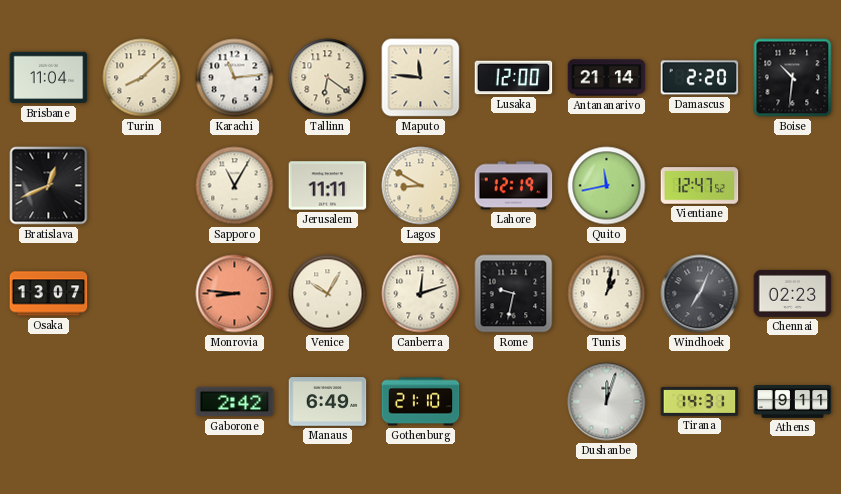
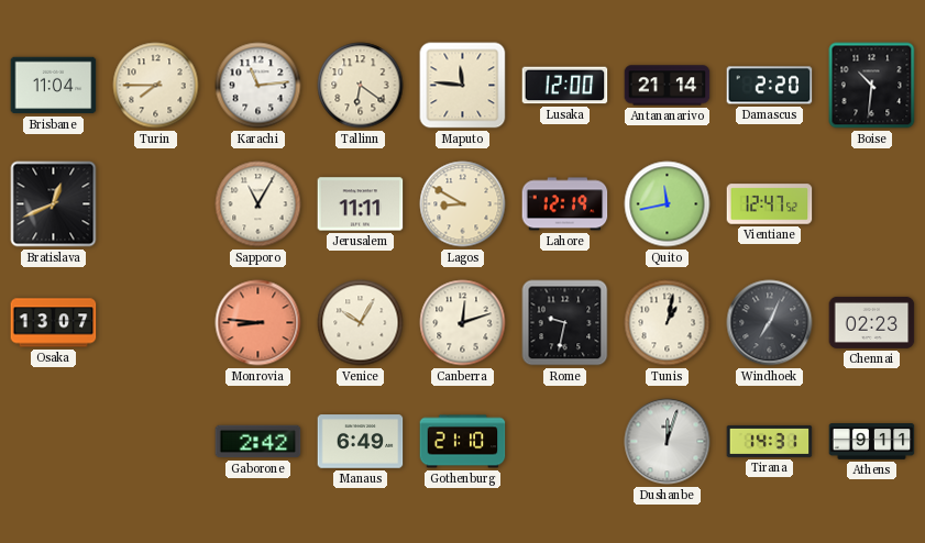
Turin: 8:08 -> 7:45 (156, 86)
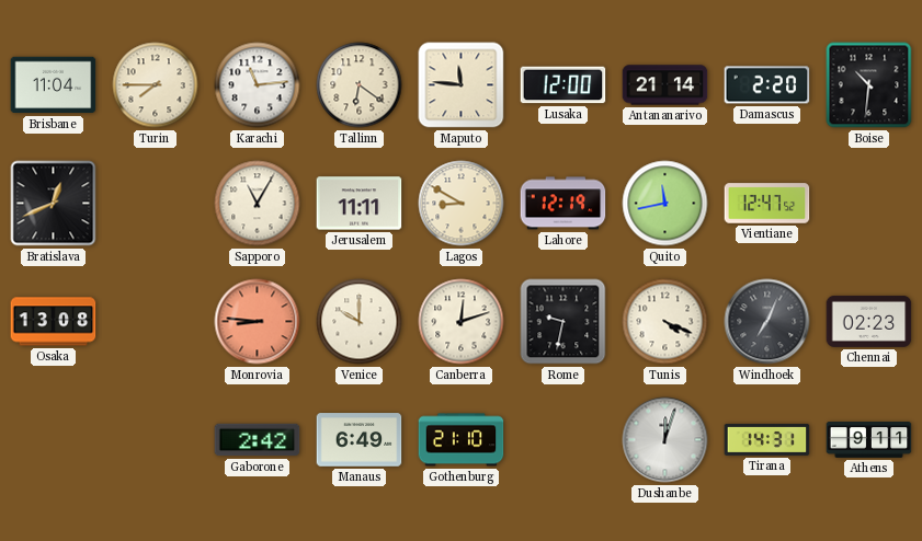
Osaka: 13:07 -> 13:08 (54, 322)
Venice: 10:05 -> 10:00 (360, 322)
Tunis: 1:02 -> 4:19 (665, 322)
